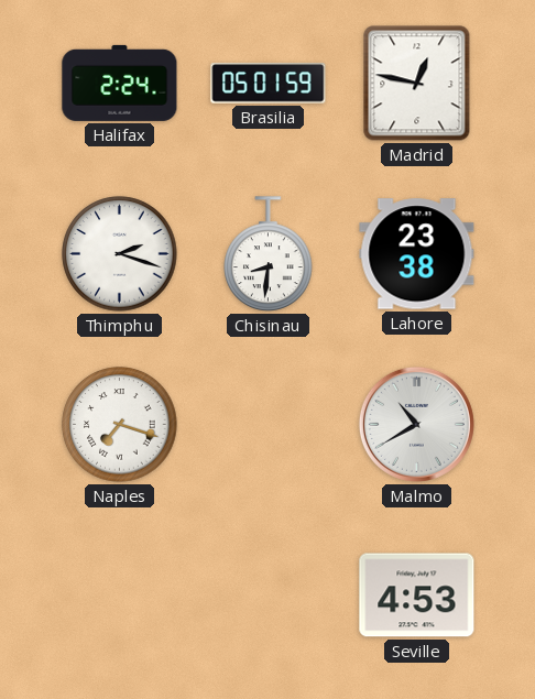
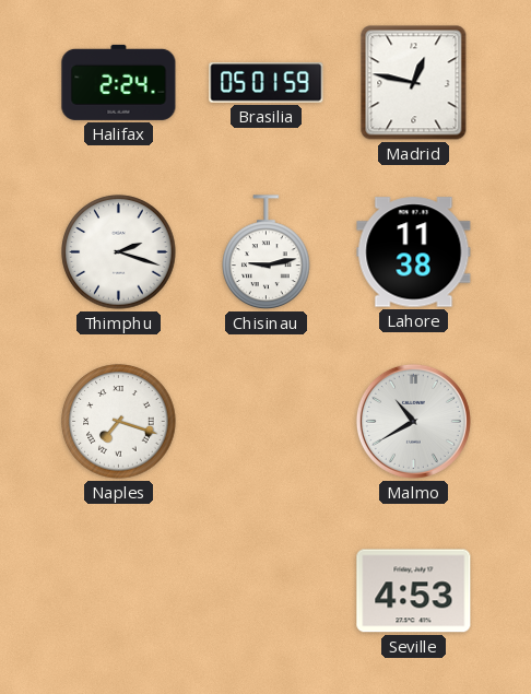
Chisinau: 8:31 -> 9:13 (267, 252)
Lahore: 23:38 -> 11:38 (414, 252)
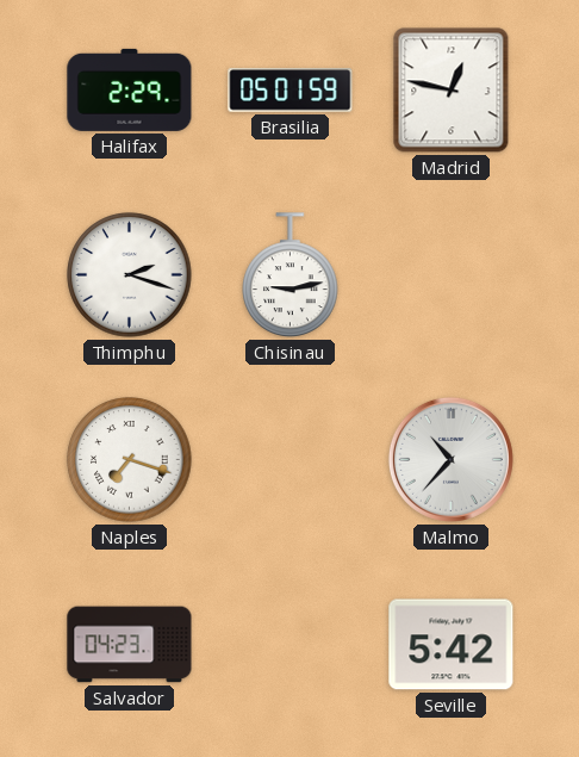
Halifax: 2:24 -> 2:29 (130, 89)
Lahore: 11:38 -> none (414, 252)
Malmo: 10:40 -> 10:37 (450, 459)
Salvador: none -> 04:23 (130, 645)
Seville: 4:53 -> 5:42 (452, 645)
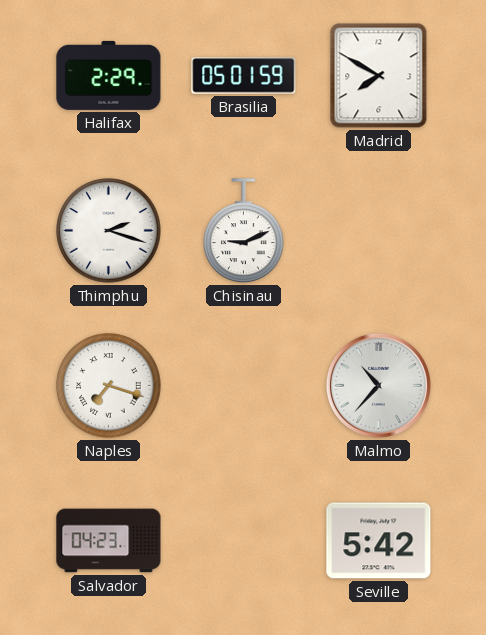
Madrid: 12:47 -> 7:50 (379, 76)
Chisinau: 9:13 -> 9:11 (244, 231)
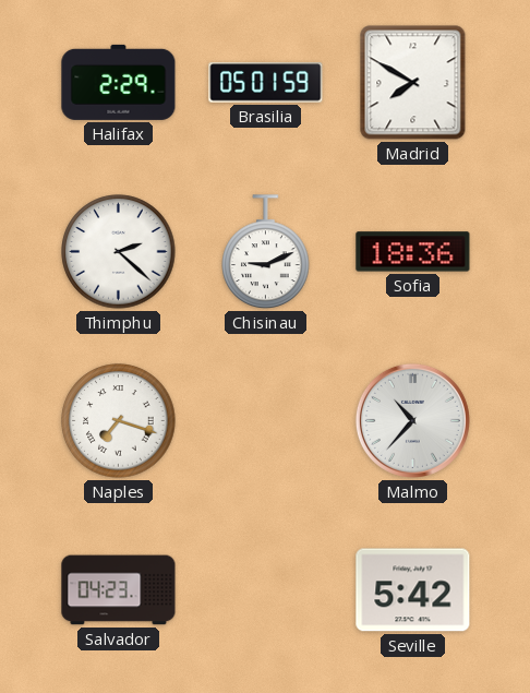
Thimphu: 2:18 -> 2:22 (119, 252)
Sofia: none -> 18:36 (413, 252)
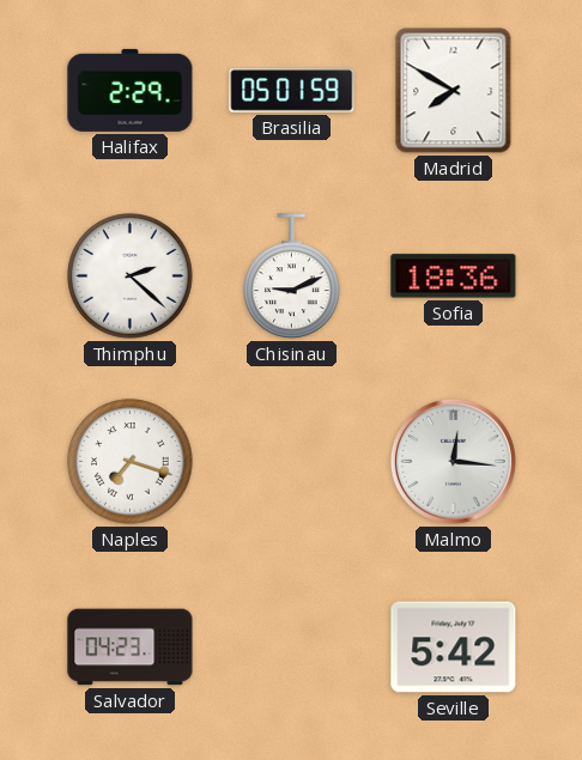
Malmo: 10:37 -> 12:16 (453, 461)
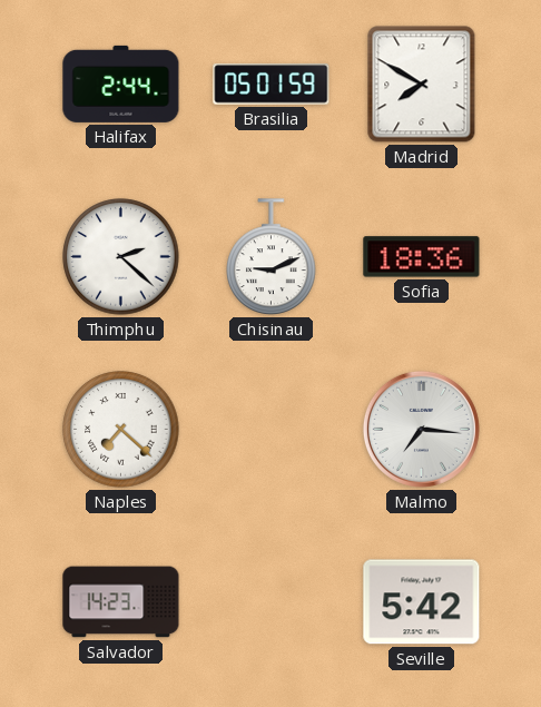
Halifax: 2:29 -> 2:44 (121, 84)
Naples: 7:18 -> 7:22 (121, 430)
Malmo: 12:16 -> 7:16 (421, 429)
Salvador: 04:23 -> 14:23 (121, 602)
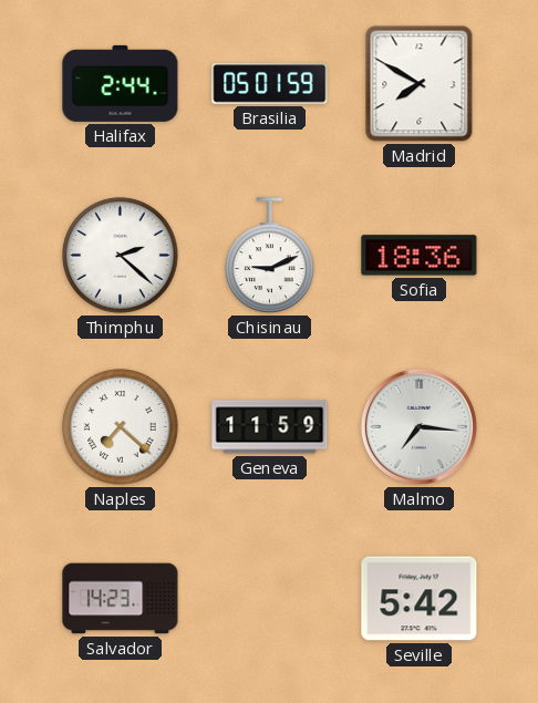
Geneva: none -> 11:59 (270, 427)
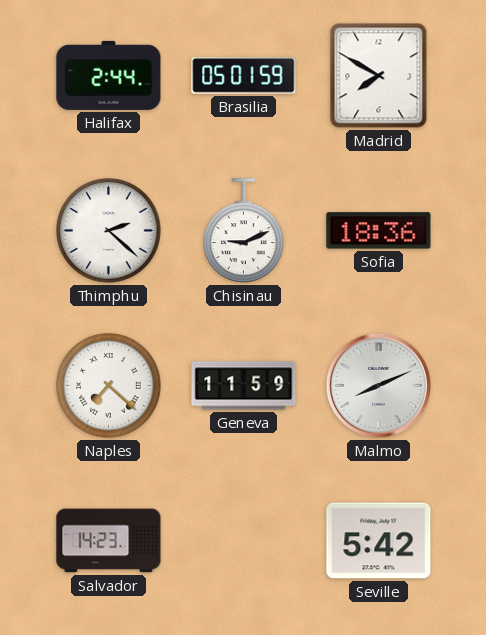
Malmo: 7:16 -> 8:11 (378, 385)
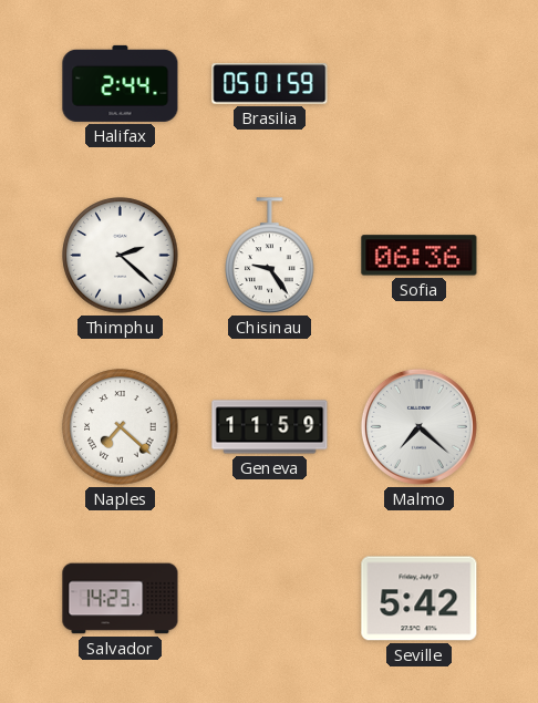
Madrid: 7:50 -> none (379, 76)
Chisinau: 9:11 -> 9:24 (270, 256)
Sofia: 18:36 -> 06:36 (420, 256)
Malmo: 8:11 -> 7:22 (418, 426)
